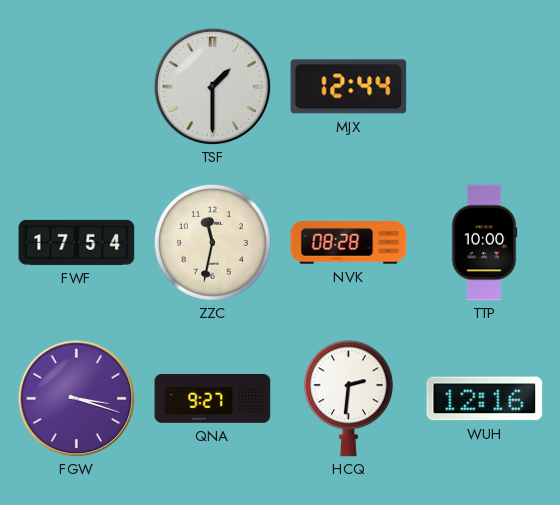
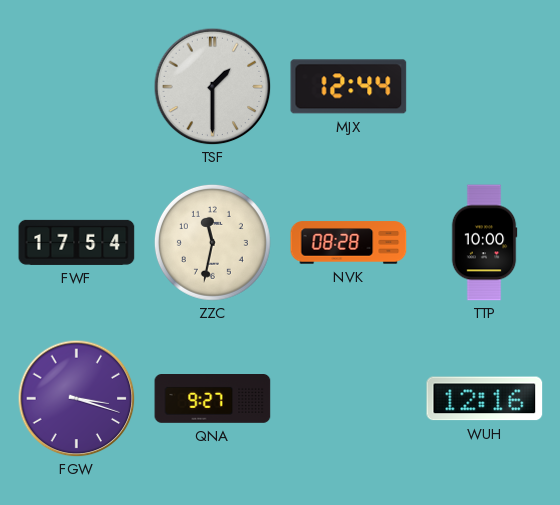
HCQ: 2:31 -> none (348, 399)
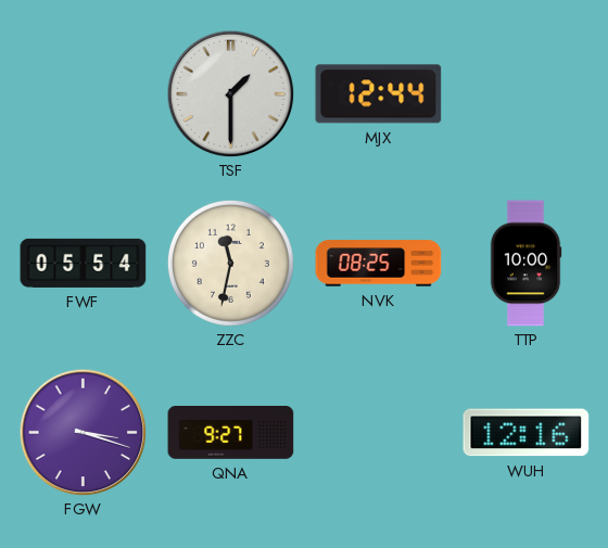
FWF: 17:54 -> 05:54 (84, 263)
NVK: 08:28 -> 08:25 (379, 264)
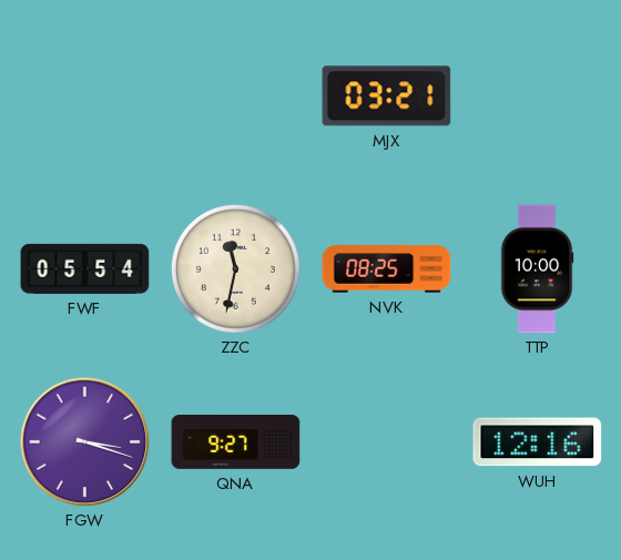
TSF: 1:30 -> none (230, 93)
MJX: 12:44 -> 03:21 (387, 96)
